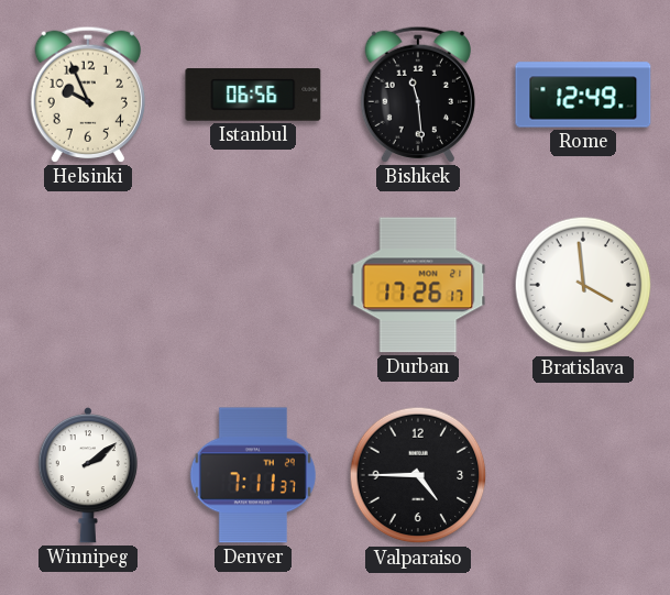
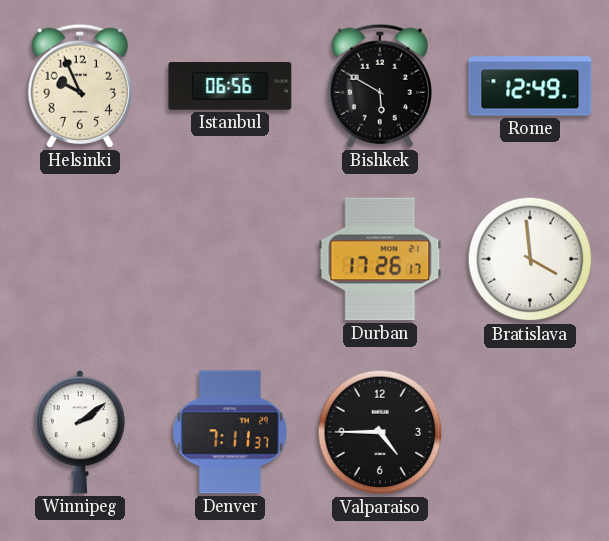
Bishkek: 11:29 -> 5:50 (379, 86)
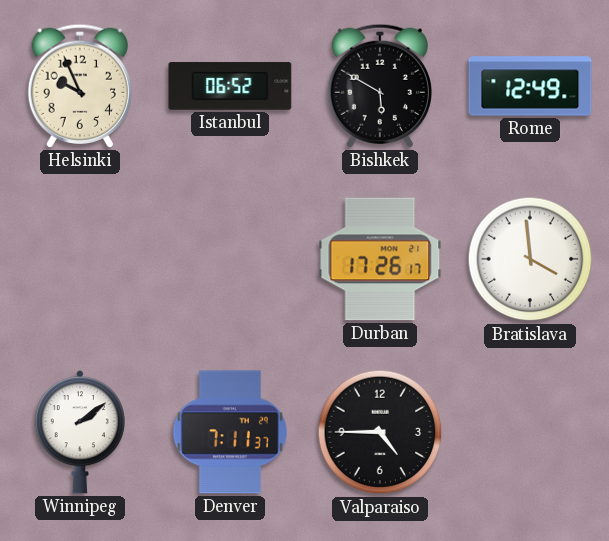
Istanbul: 06:56 -> 06:52 (230, 86)
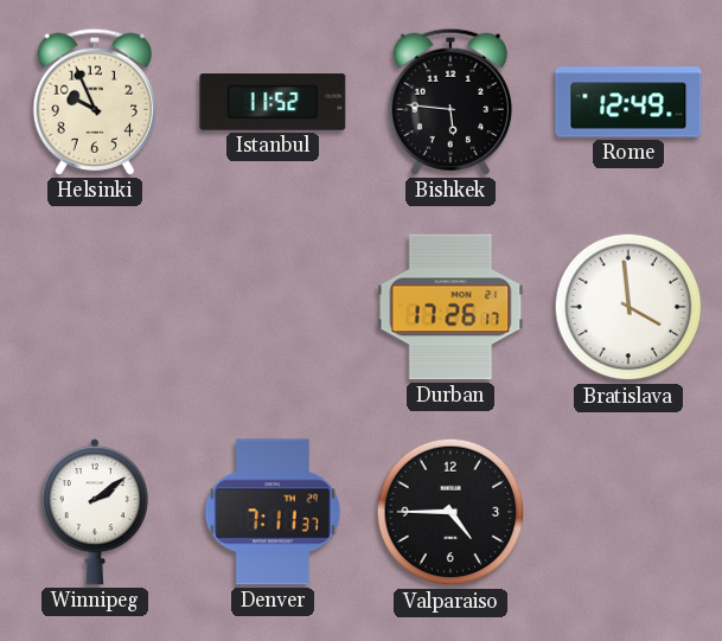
Istanbul: 06:52 -> 11:52 (273, 102)
Bishkek: 5:50 -> 5:46 (449, 102)
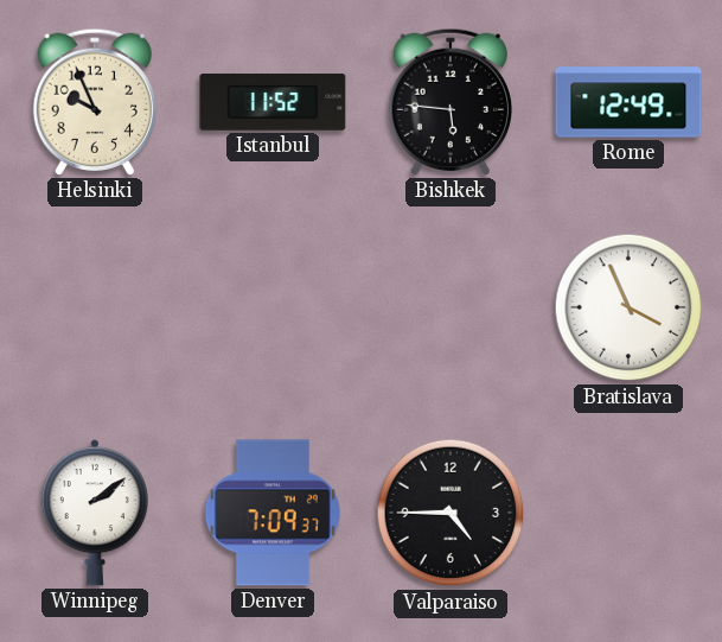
Durban: 17:26 -> none (451, 307)
Bratislava: 3:59 -> 3:56 (628, 307)
Denver: 7:11 -> 7:09 (273, 513)
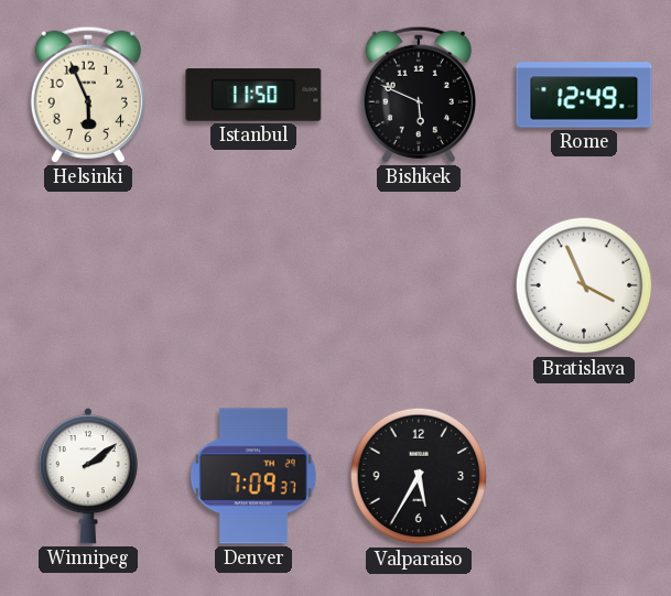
Helsinki: 9:56 -> 5:56 (87, 95)
Istanbul: 11:52 -> 11:50 (253, 95)
Bishkek: 5:46 -> 5:49 (418, 95)
Valparaiso: 4:45 -> 5:35 (419, 476)
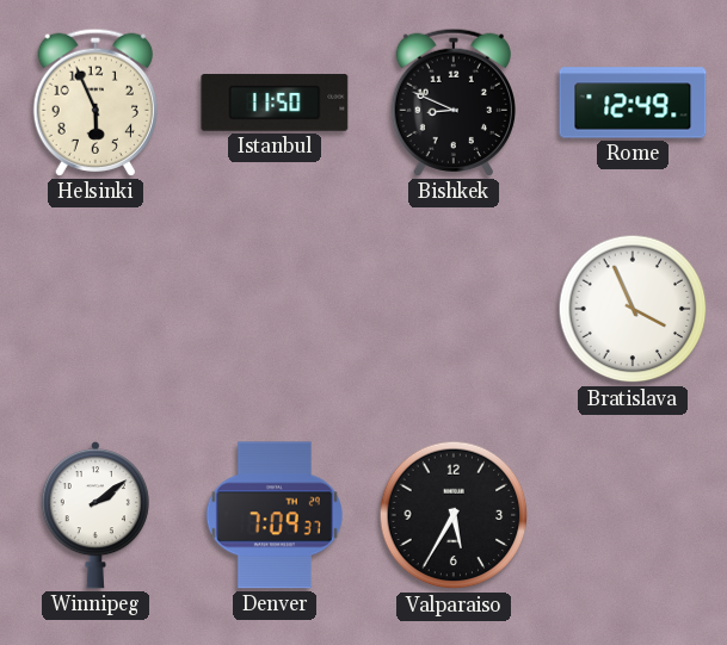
Bishkek: 5:49 -> 8:49 (452, 103)
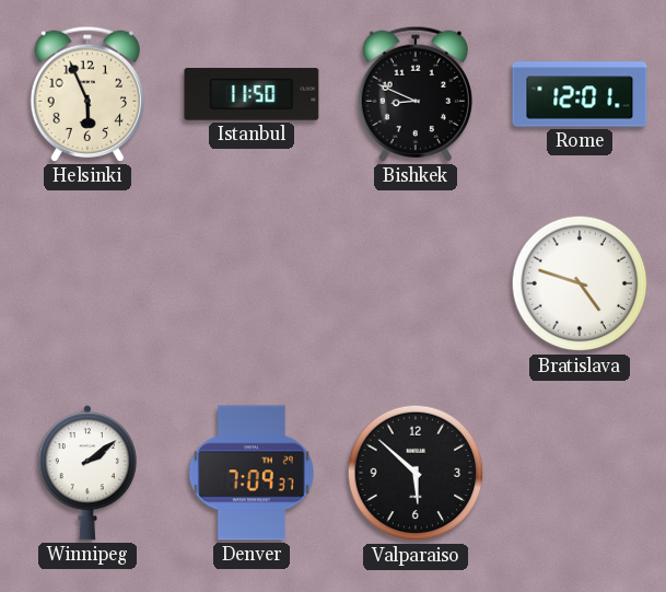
Rome: 12:49 -> 12:01 (580, 94)
Bratislava: 3:56 -> 4:48 (580, 283)
Valparaiso: 5:35 -> 5:52 (416, 473)
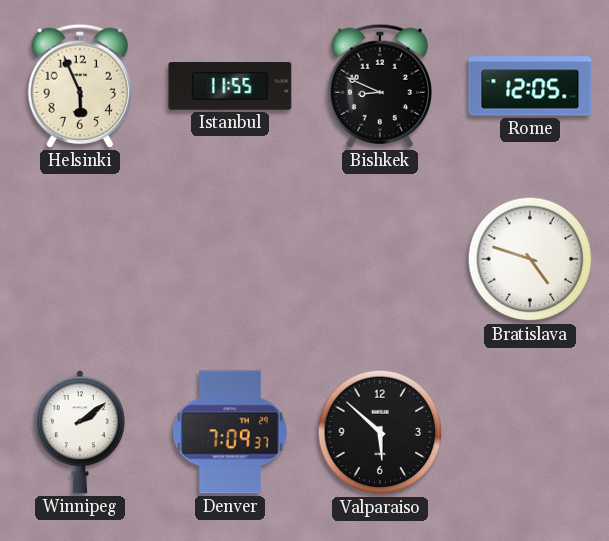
Istanbul: 11:50 -> 11:55 (230, 86)
Rome: 12:01 -> 12:05 (530, 86)
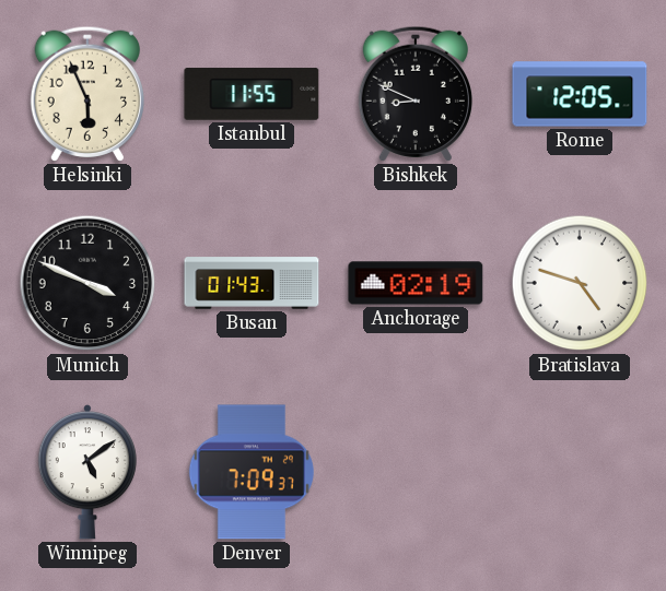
Munich: none -> 3:49 (87, 283)
Busan: none -> 01:43 (252, 283)
Anchorage: none -> 02:19 (416, 283)
Winnipeg: 2:09 -> 5:09 (87, 473)
Valparaiso: 5:52 -> none (380, 432)
